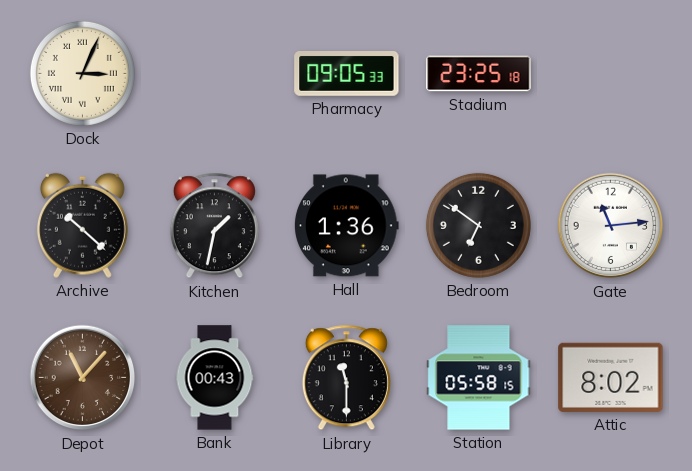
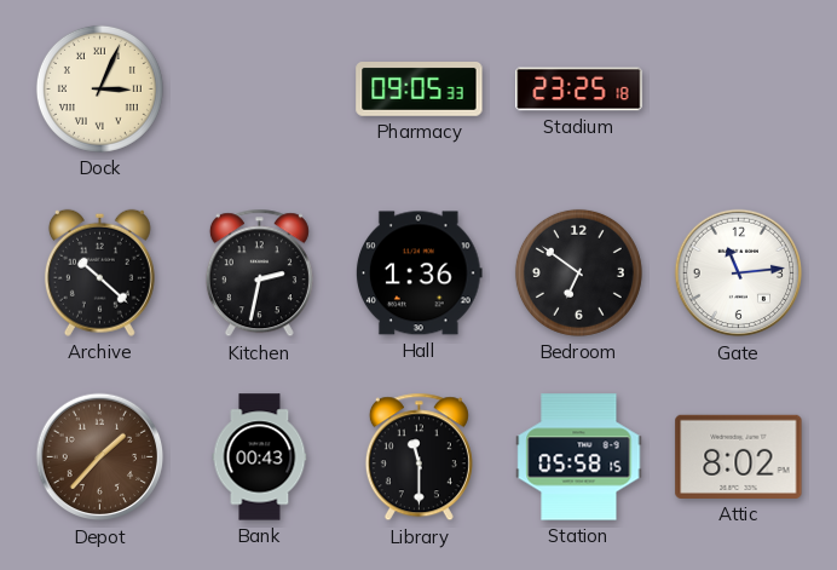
Kitchen: 1:32 -> 2:32 (259, 274)
Depot: 11:07 -> 1:37 (100, 457)
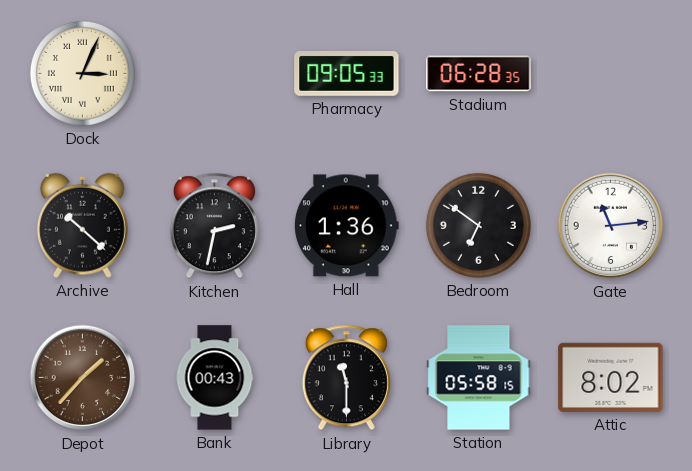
Stadium: 23:25 -> 06:28 (479, 74)
